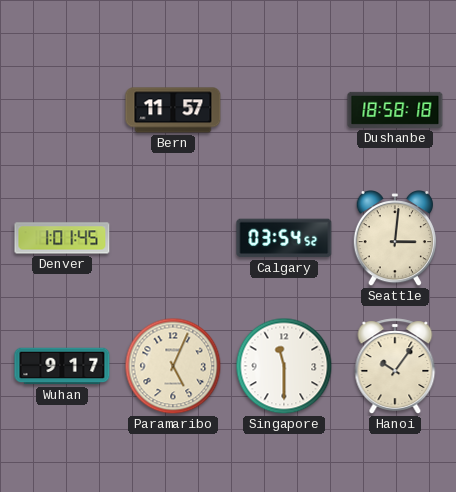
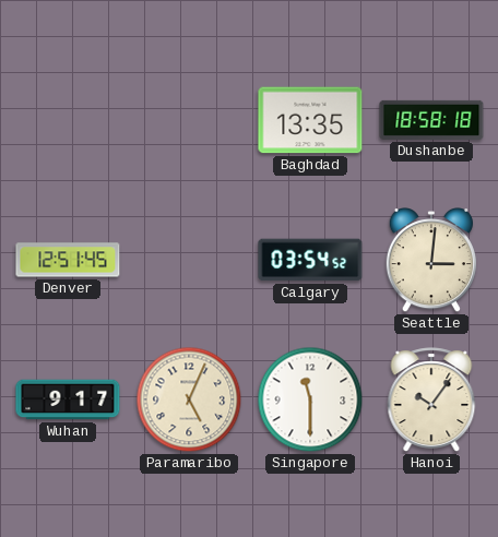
Bern: 11:57 -> none (173, 110)
Baghdad: none -> 13:35 (310, 120)
Denver: 1:01 -> 12:51 (68, 260)
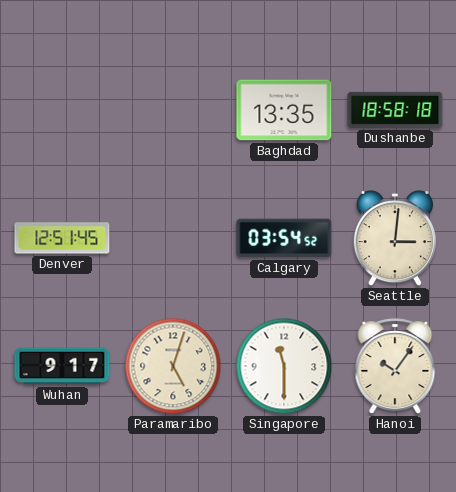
Paramaribo: 5:04 -> 5:03 (173, 366)
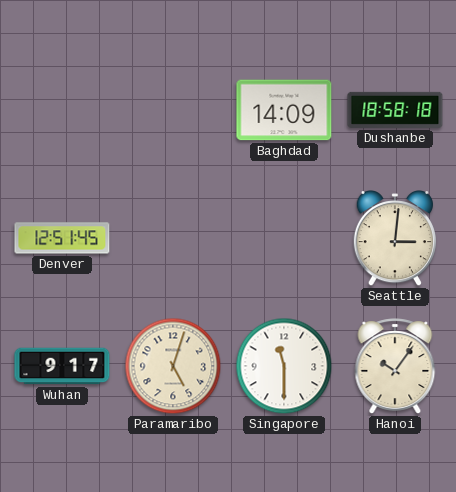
Baghdad: 13:35 -> 14:09 (284, 110)
Calgary: 03:54 -> none (284, 238)
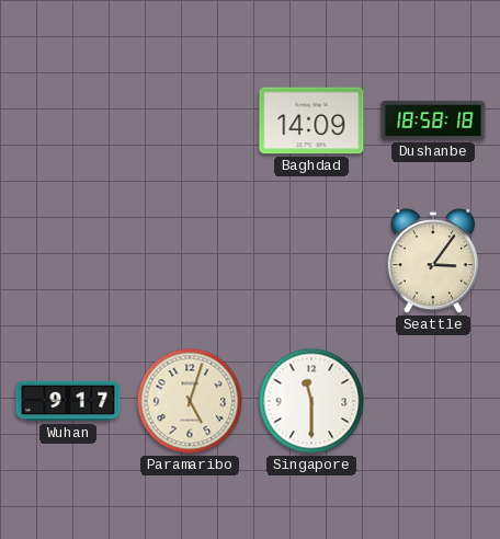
Denver: 12:51 -> none (62, 238)
Seattle: 3:01 -> 3:06 (433, 262)
Hanoi: 10:06 -> none (395, 366)
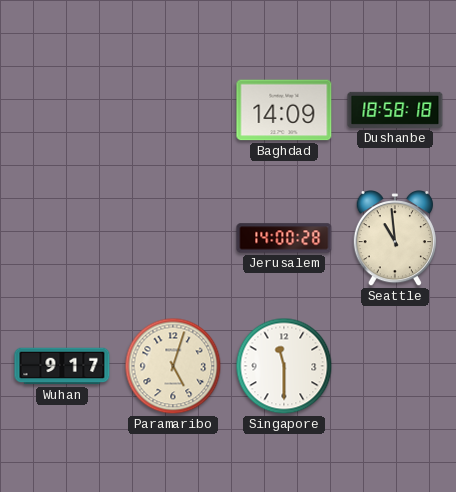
Jerusalem: none -> 14:00 (284, 238)
Seattle: 3:06 -> 10:59 (395, 239)
